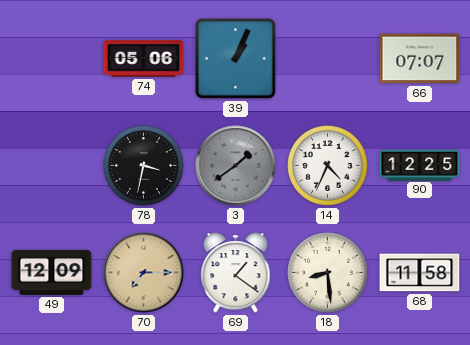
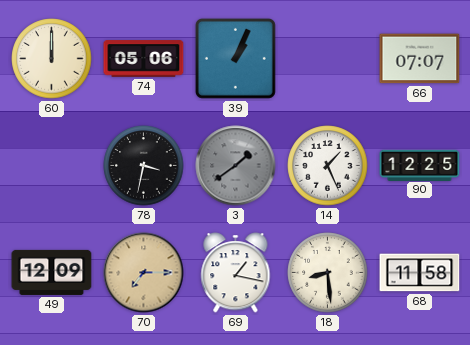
60: none -> 12:00 (52, 59)
14: 4:34 -> 1:26 (328, 166)
69: 1:21 -> 1:17 (236, 273)
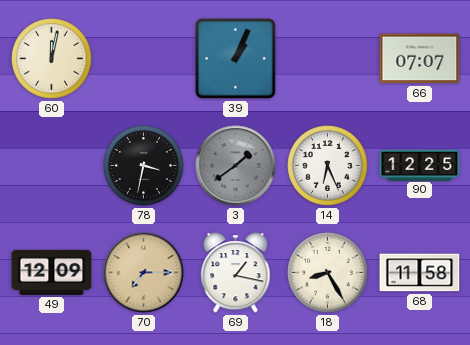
60: 12:00 -> 12:02 (52, 59)
74: 05:06 -> none (144, 59)
14: 1:26 -> 6:26 (328, 166)
18: 8:29 -> 8:25 (328, 273)
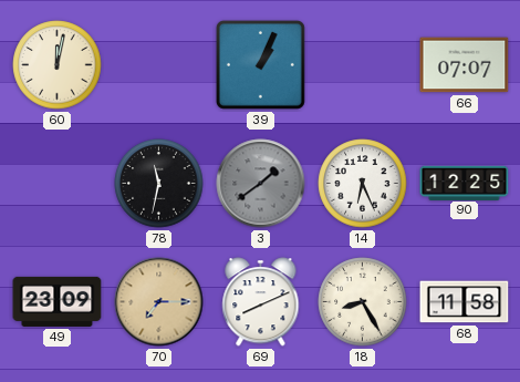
78: 3:32 -> 11:32 (159, 184)
49: 12:09 -> 23:09 (58, 301)
69: 1:17 -> 8:11 (261, 302)
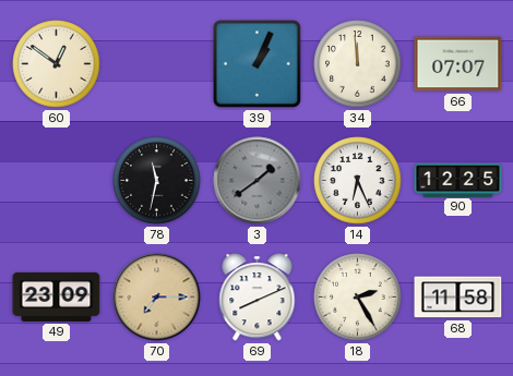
60: 12:02 -> 12:51 (57, 64)
34: none -> 11:59 (358, 64)
18: 8:25 -> 2:25 (358, 298)
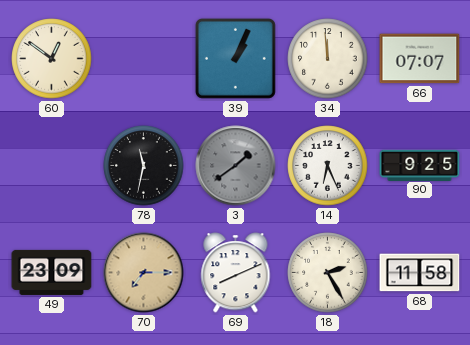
90: 12:25 -> 9:25 (420, 165)
